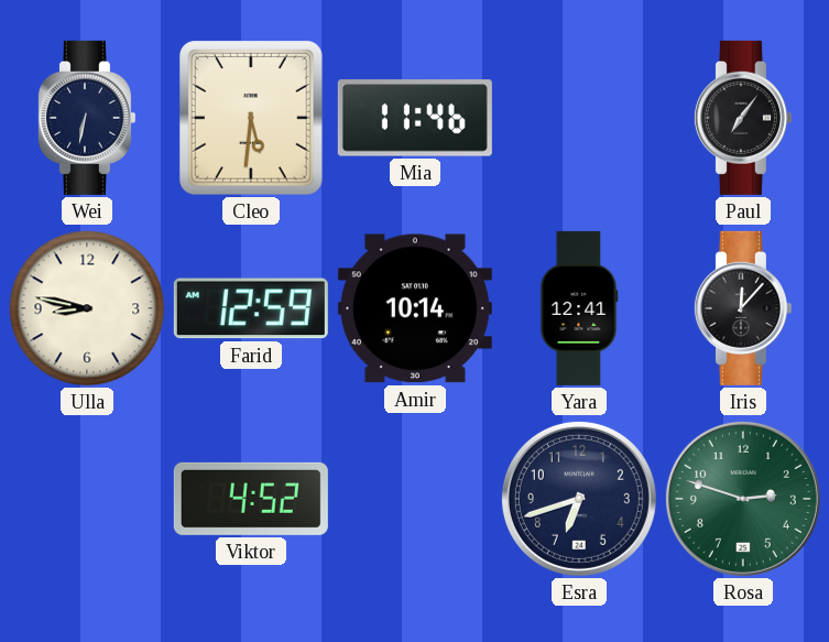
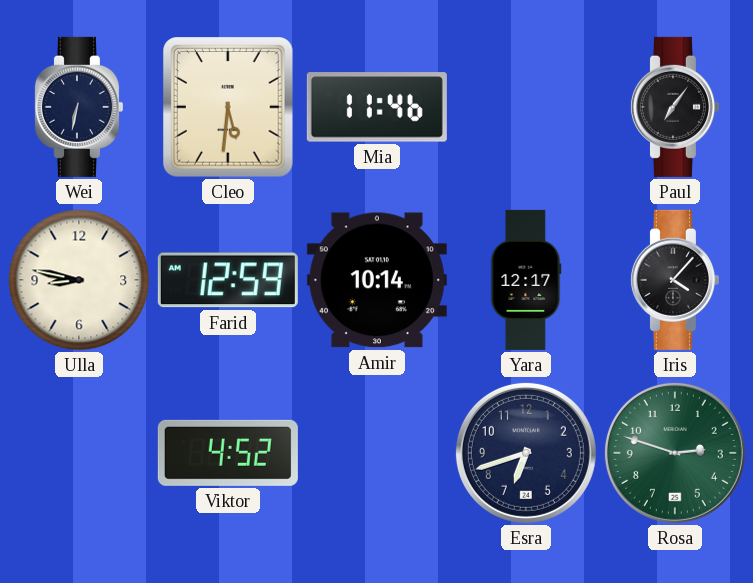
Yara: 12:41 -> 12:17 (526, 280)
Iris: 12:07 -> 4:07 (674, 280)
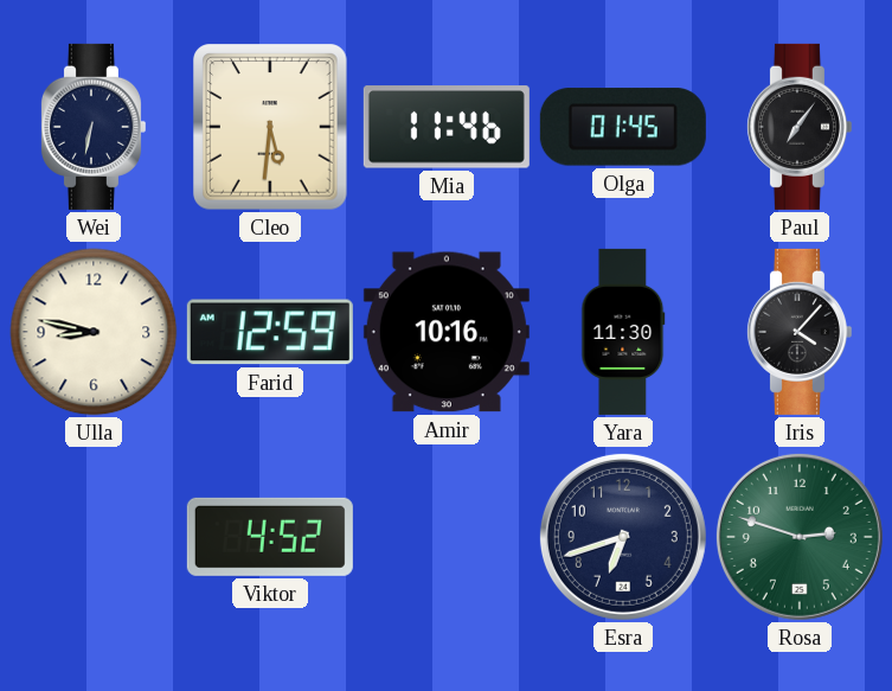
Olga: none -> 01:45 (623, 127)
Amir: 10:14 -> 10:16 (447, 332)
Yara: 12:17 -> 11:30 (623, 332)
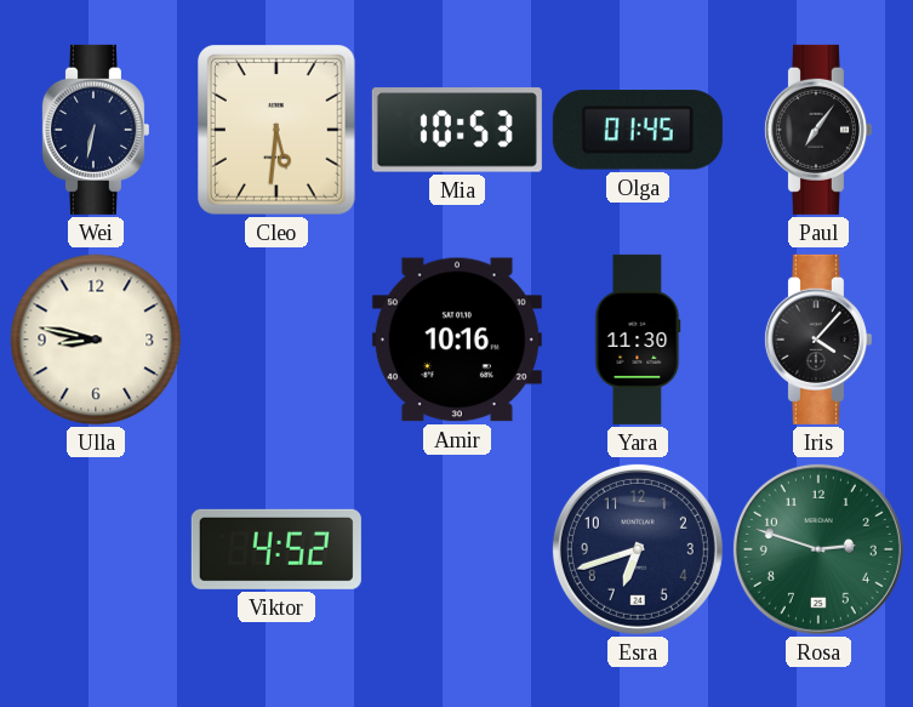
Mia: 11:46 -> 10:53 (457, 130)
Farid: 12:59 -> none (270, 332)
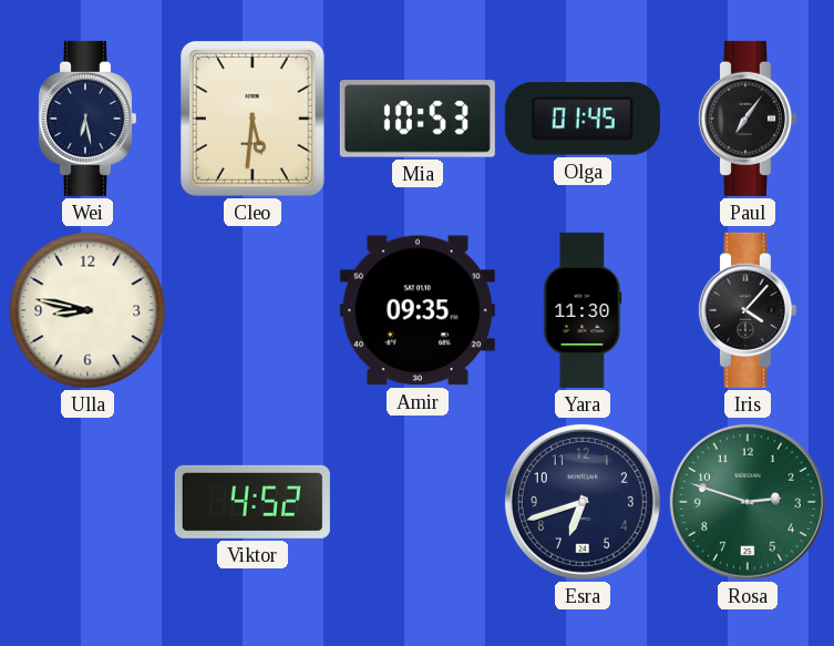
Wei: 6:32 -> 6:28 (86, 119)
Amir: 10:16 -> 09:35 (418, 310)
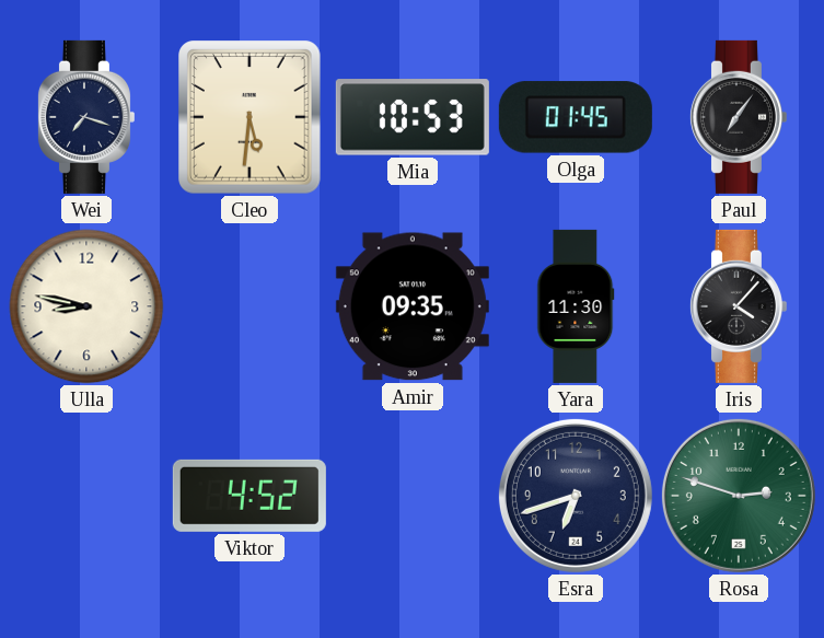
Wei: 6:28 -> 7:18 (85, 117)
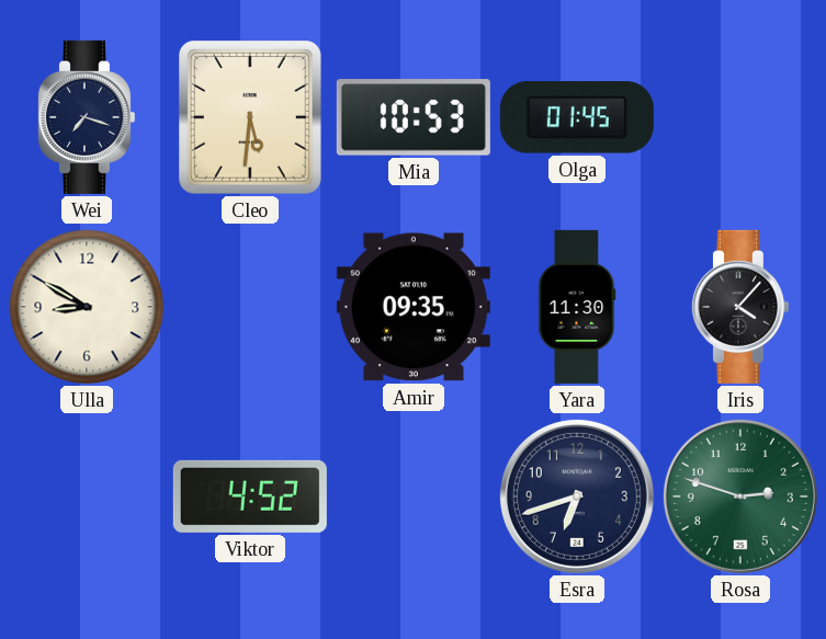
Paul: 7:06 -> none (738, 117)
Ulla: 8:47 -> 8:50 (87, 307)
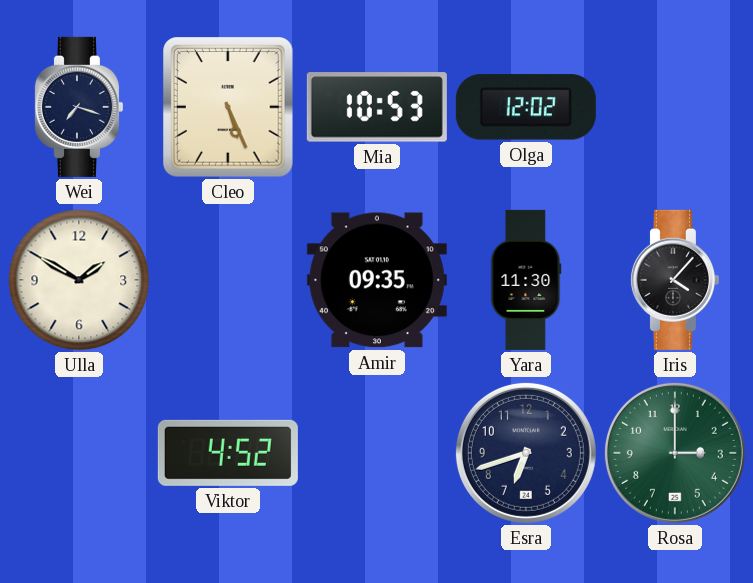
Cleo: 5:31 -> 5:26 (228, 107)
Olga: 01:45 -> 12:02 (526, 107)
Ulla: 8:50 -> 1:50 (79, 280)
Rosa: 2:48 -> 3:00 (675, 453)
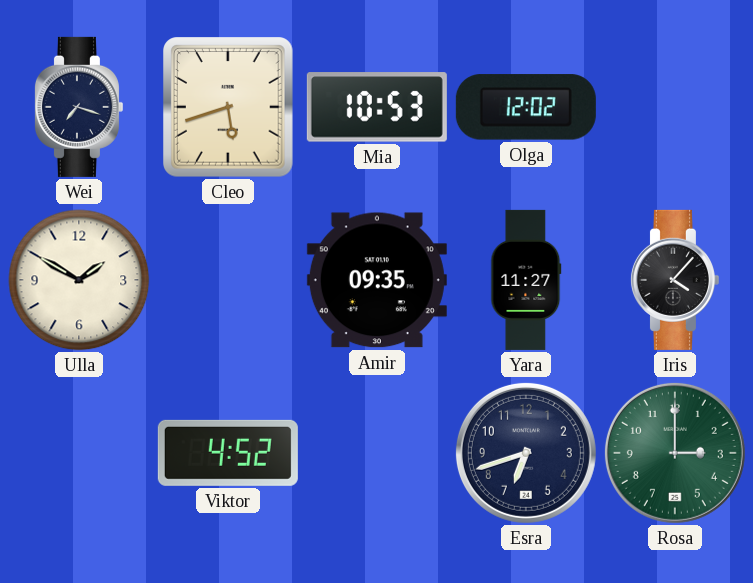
Cleo: 5:26 -> 5:42 (228, 107)
Yara: 11:30 -> 11:27 (526, 280)
